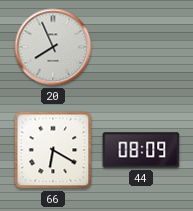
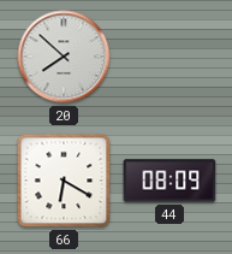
20: 7:56 -> 7:52 (64, 57)
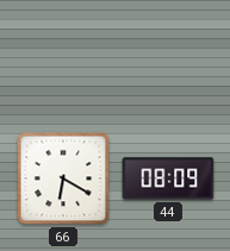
20: 7:52 -> none (64, 57)
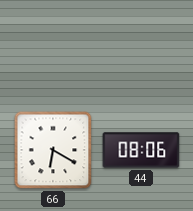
44: 08:09 -> 08:06 (141, 150)
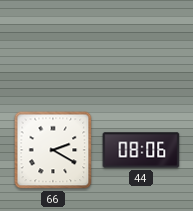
66: 6:20 -> 2:20 (53, 150)
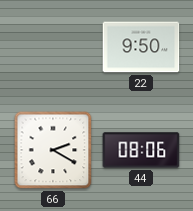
22: none -> 9:50 (141, 47)
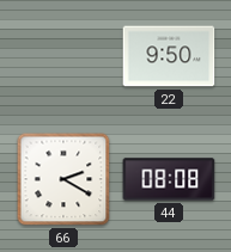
44: 08:06 -> 08:08 (169, 179)
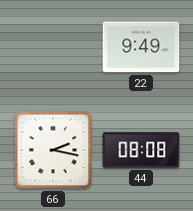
22: 9:50 -> 9:49 (141, 47)
66: 2:20 -> 2:17 (53, 150)
